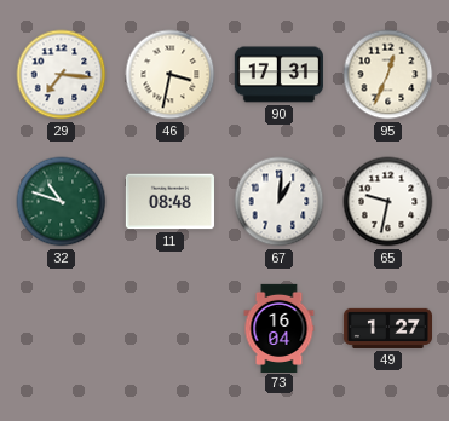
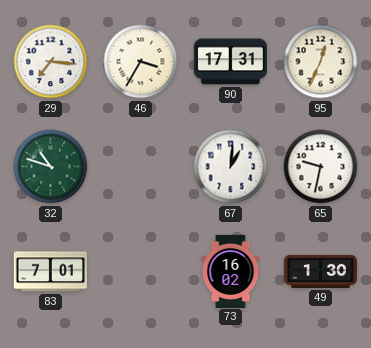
46: 3:32 -> 3:35 (141, 62)
11: 08:48 -> none (169, 202)
83: none -> 7:01 (50, 272)
73: 16:04 -> 16:02 (231, 271)
49: 1:27 -> 1:30 (320, 271)
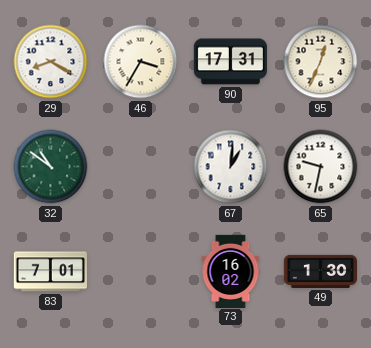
29: 7:16 -> 8:20 (51, 62)
32: 10:48 -> 10:51 (51, 167)
